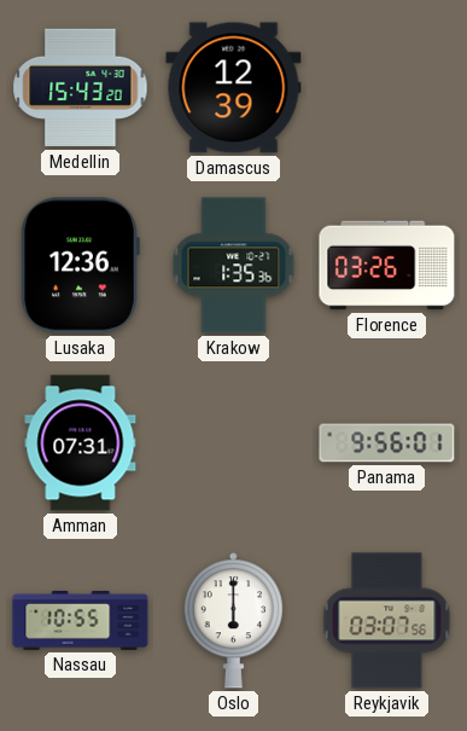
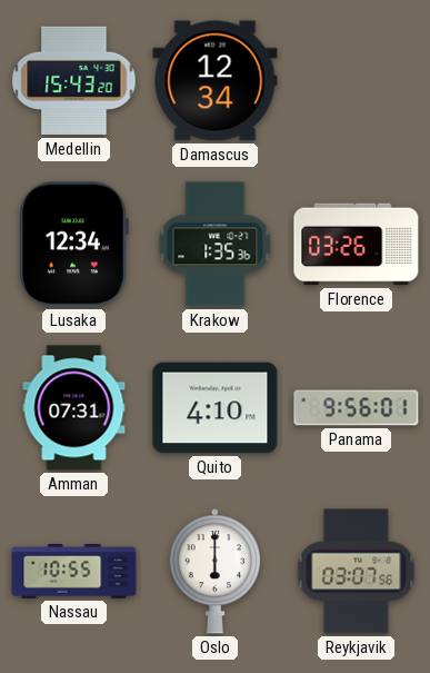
Damascus: 12:39 -> 12:34 (216, 81)
Lusaka: 12:36 -> 12:34 (73, 245)
Quito: none -> 4:10 (216, 408)
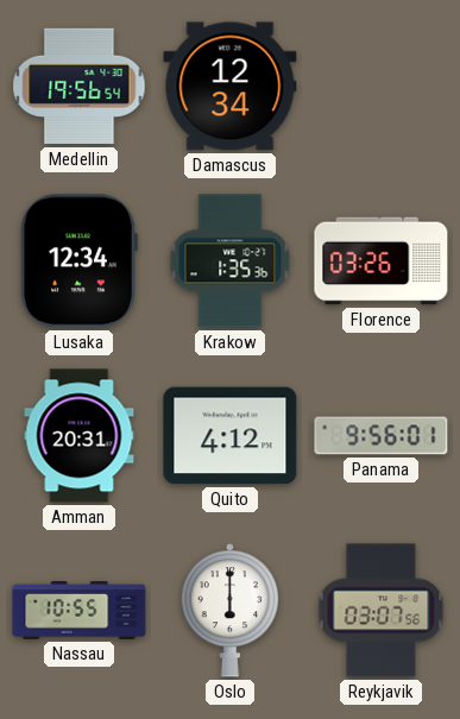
Medellin: 15:43 -> 19:56 (80, 87)
Amman: 07:31 -> 20:31 (80, 436)
Quito: 4:10 -> 4:12 (231, 436)
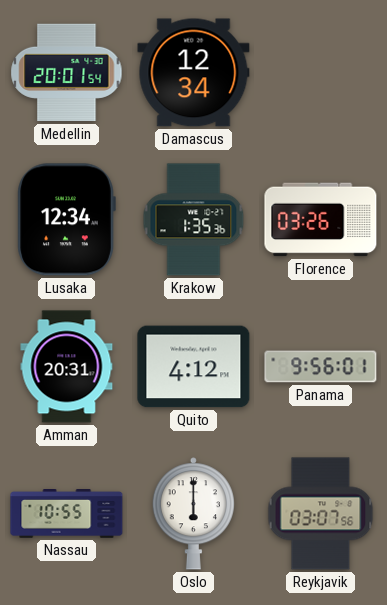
Medellin: 19:56 -> 20:01 (67, 73)
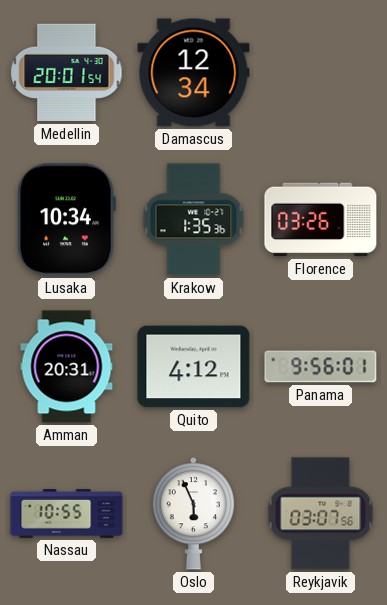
Lusaka: 12:34 -> 10:34 (66, 220)
Oslo: 6:00 -> 5:56 (193, 514)
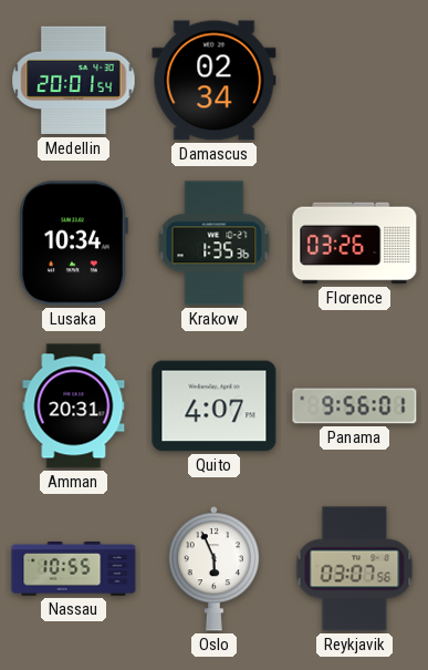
Damascus: 12:34 -> 02:34 (215, 81)
Quito: 4:12 -> 4:07 (215, 406)
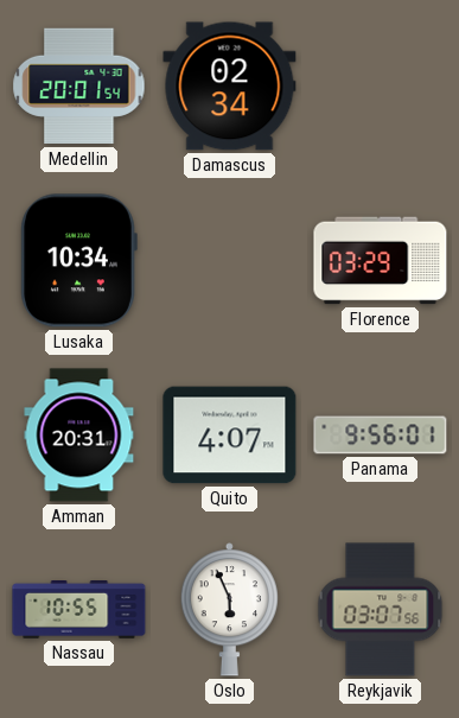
Krakow: 1:35 -> none (215, 244)
Florence: 03:26 -> 03:29 (381, 261)
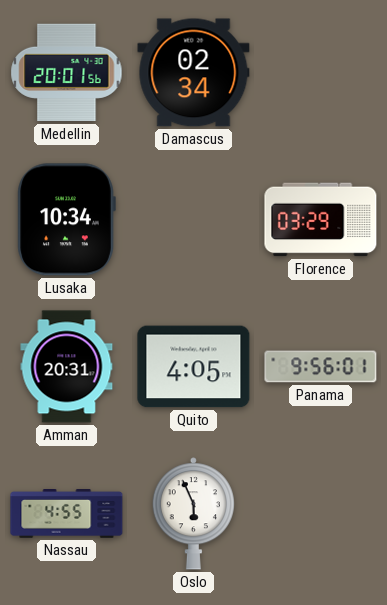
Medellin: 20:01:54 -> 20:01:56 (67, 73)
Quito: 4:07 -> 4:05 (194, 367)
Nassau: 10:55 -> 4:55 (67, 514)
Reykjavik: 03:07 -> none (381, 610)
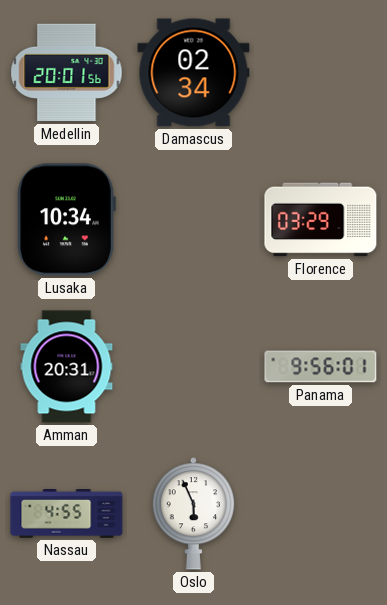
Quito: 4:05 -> none (194, 367)
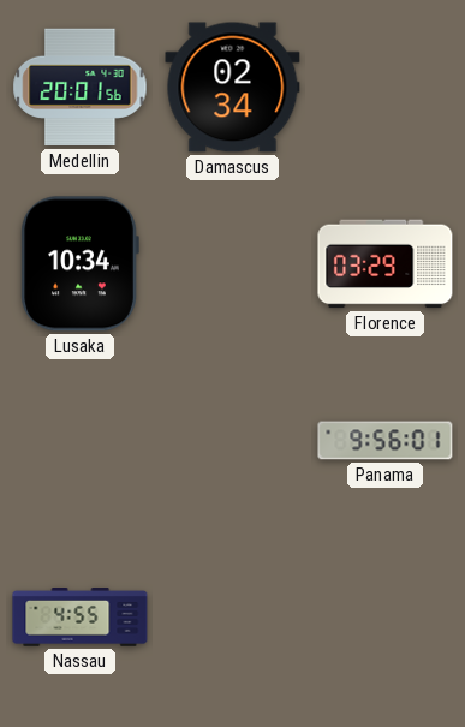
Amman: 20:31 -> none (67, 367)
Oslo: 5:56 -> none (193, 514)
